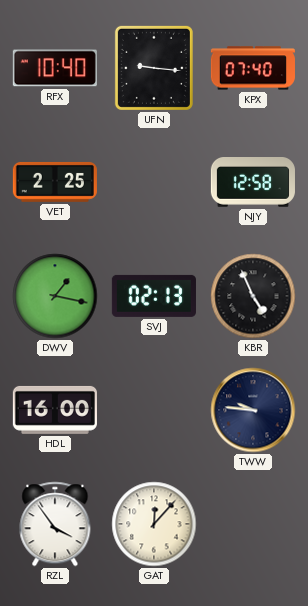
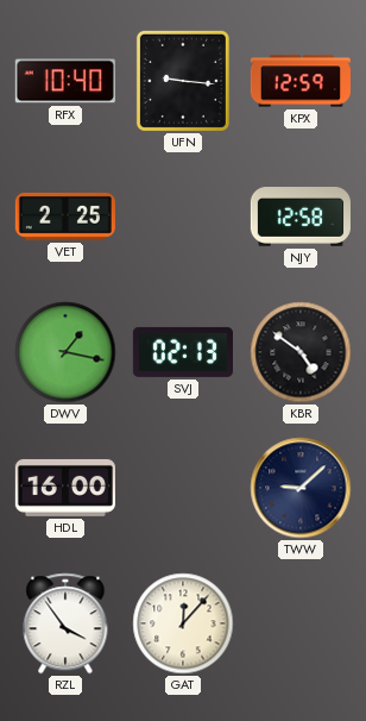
KPX: 07:40 -> 12:59 (301, 81)
KBR: 4:56 -> 4:51 (301, 352)
TWW: 9:46 -> 9:08 (301, 488)
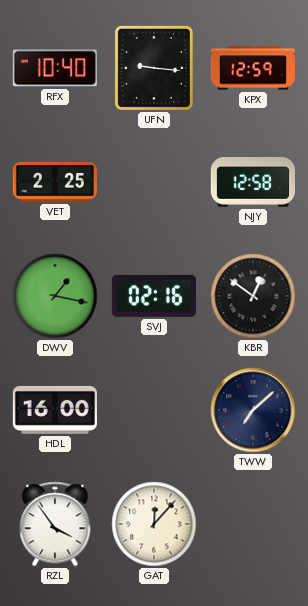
SVJ: 02:13 -> 02:16 (154, 296)
KBR: 4:51 -> 12:51 (253, 296)
TWW: 9:08 -> 7:08 (253, 410)
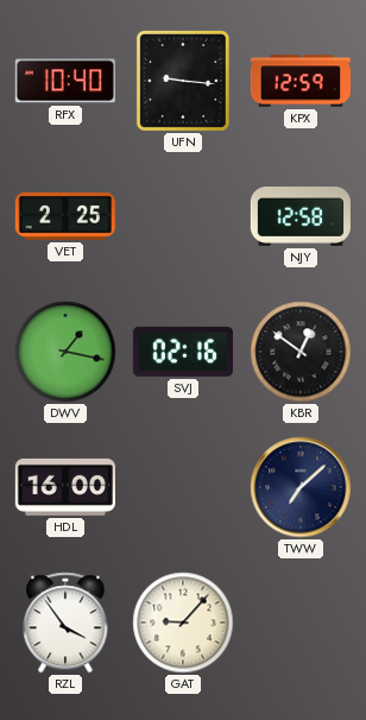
GAT: 12:07 -> 9:07 (183, 623)
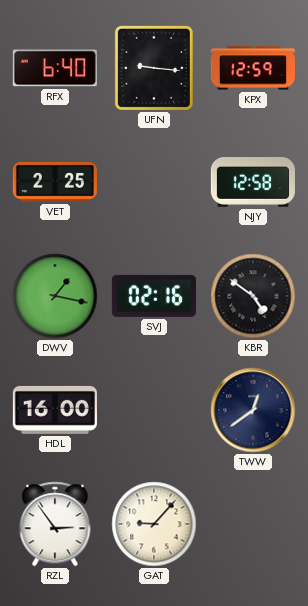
RFX: 10:40 -> 6:40 (55, 68)
KBR: 12:51 -> 4:51 (253, 296)
TWW: 7:08 -> 12:39 (253, 410)
RZL: 3:54 -> 2:54 (55, 524)
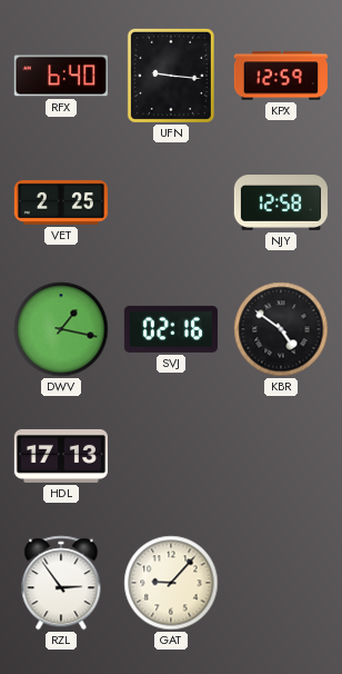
HDL: 16:00 -> 17:13 (61, 456)
TWW: 12:39 -> none (253, 410)
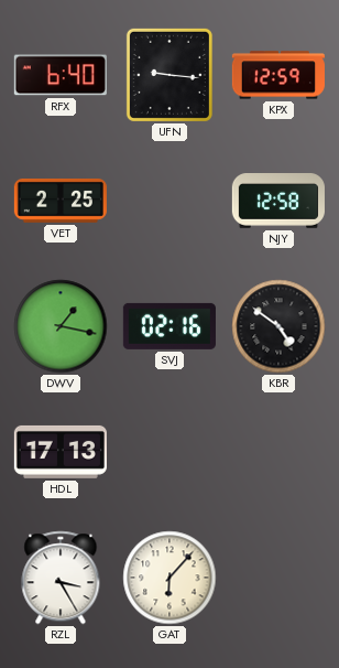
RZL: 2:54 -> 3:25 (61, 578)
GAT: 9:07 -> 6:07 (169, 578)
